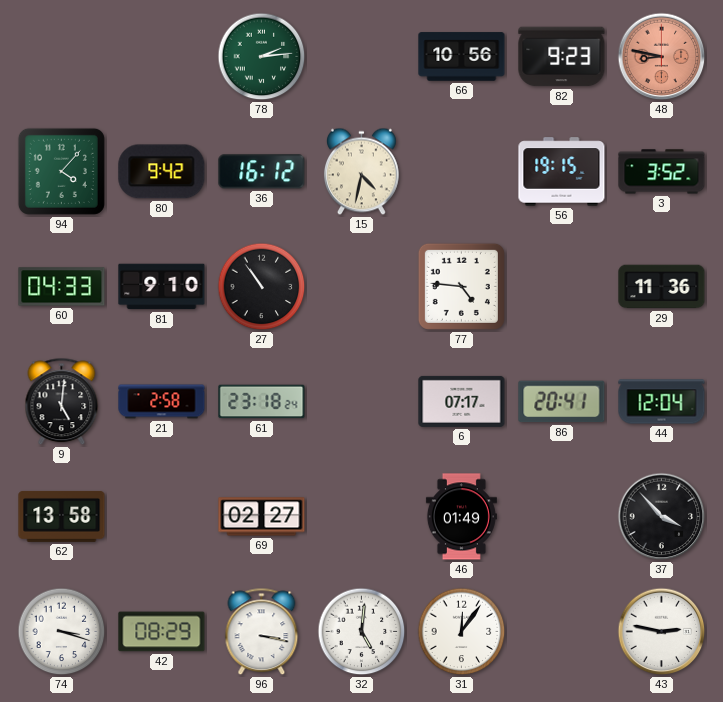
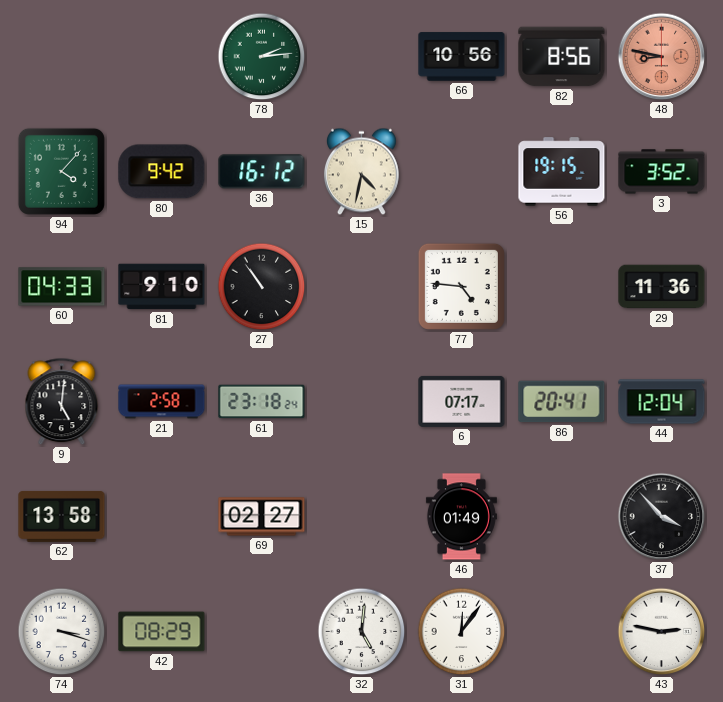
82: 9:23 -> 8:56 (562, 57)
96: 3:17 -> none (262, 632)
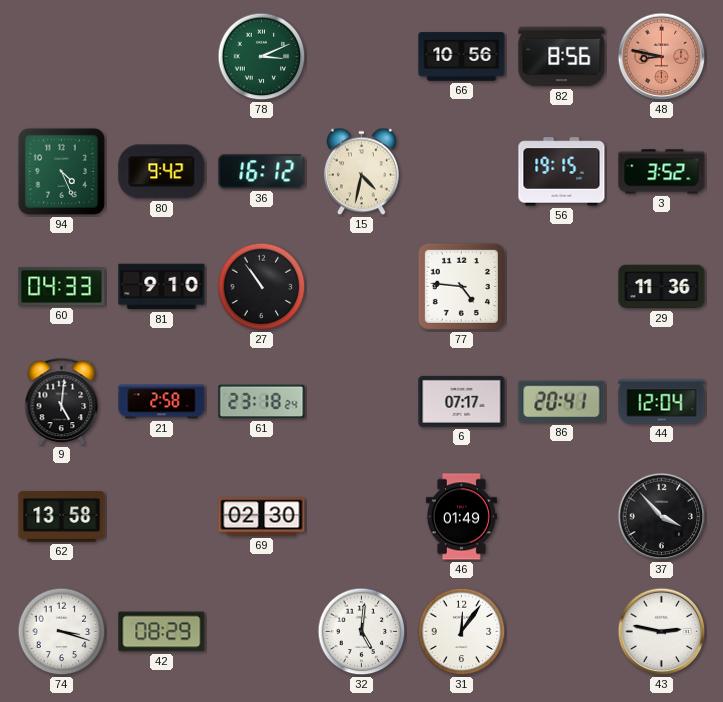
78: 2:14 -> 3:11 (262, 57)
94: 4:07 -> 4:26 (61, 171)
69: 02:27 -> 02:30 (262, 517)
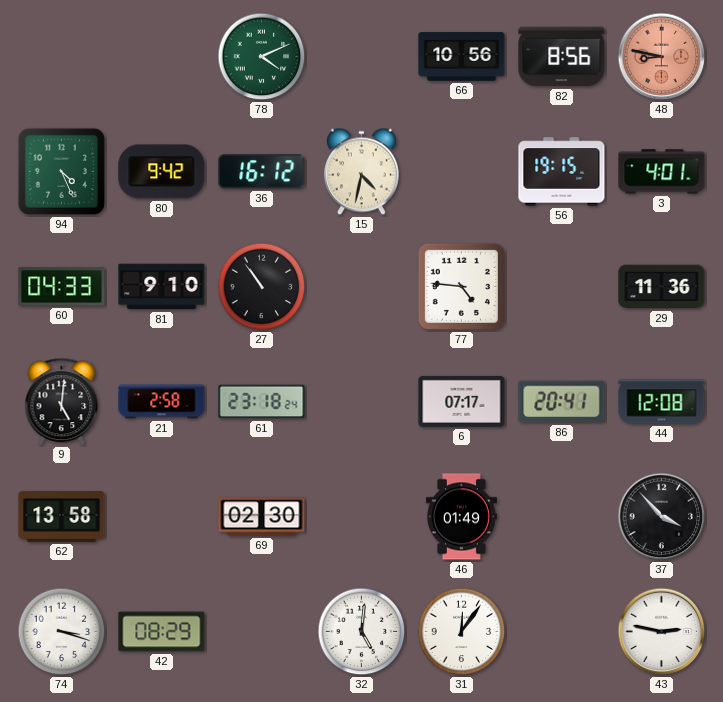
78: 3:11 -> 4:11 (262, 57)
3: 3:52 -> 4:01 (662, 172)
44: 12:04 -> 12:08 (662, 402)
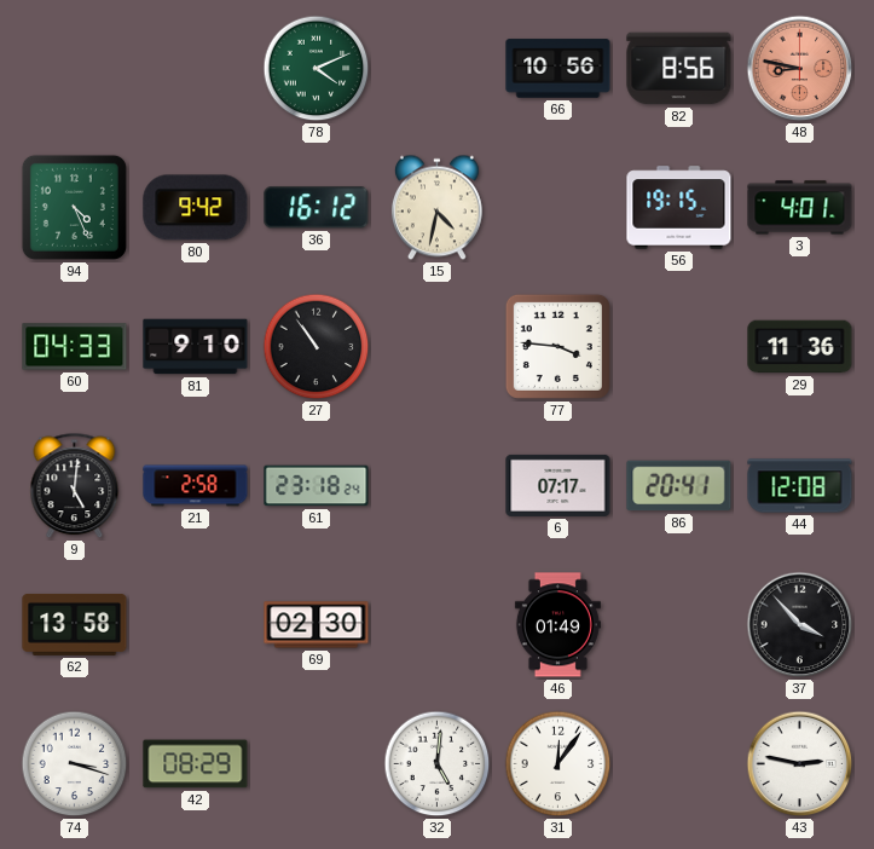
77: 4:46 -> 3:46 (557, 346)
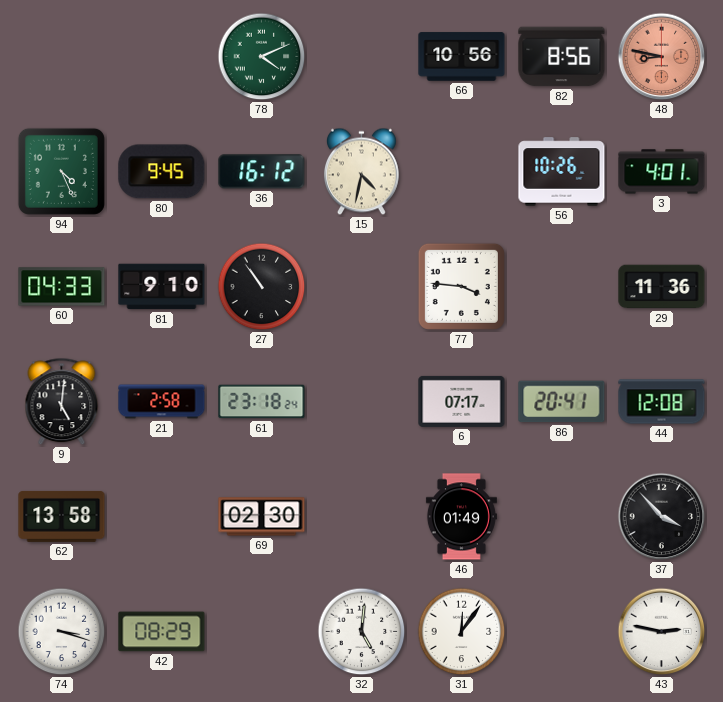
80: 9:42 -> 9:45 (162, 172)
56: 19:15 -> 10:26 (562, 172)
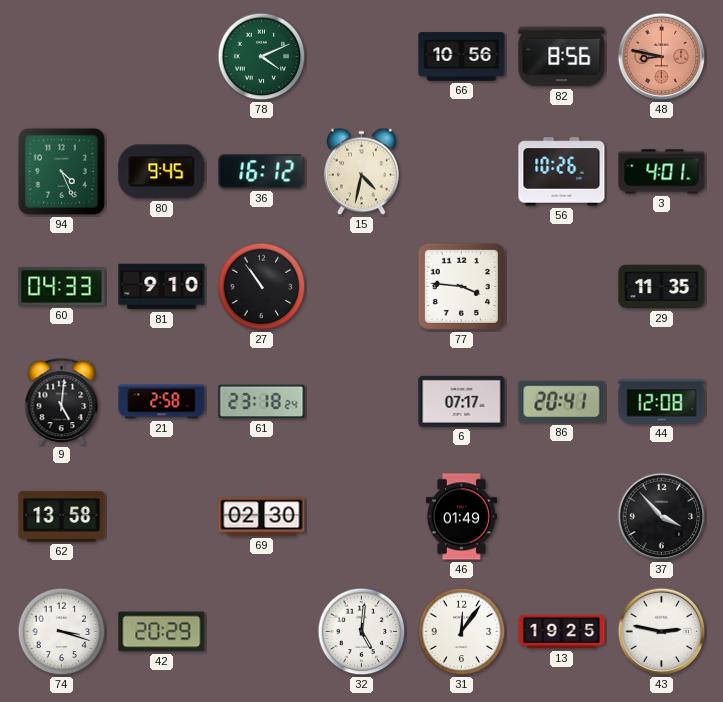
29: 11:36 -> 11:35 (662, 287)
42: 08:29 -> 20:29 (162, 632)
13: none -> 19:25 (562, 632)
